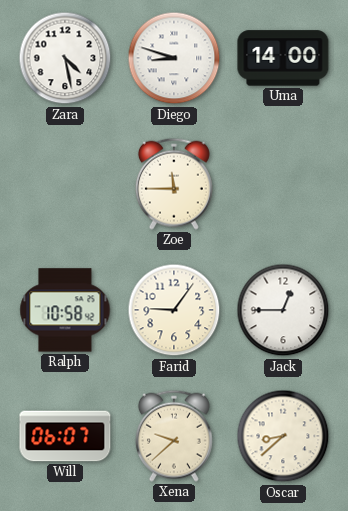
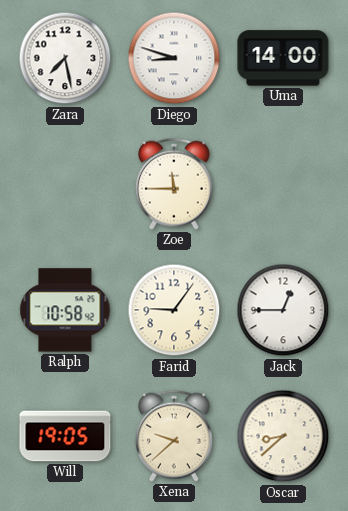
Zara: 4:28 -> 7:28 (65, 58)
Will: 06:07 -> 19:05 (65, 436)
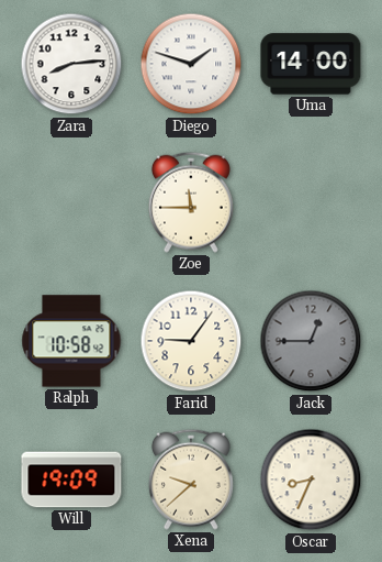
Zara: 7:28 -> 8:14 (71, 64)
Diego: 8:48 -> 1:48 (191, 64)
Jack dial: white -> grey (311, 341)
Will: 19:05 -> 19:09 (71, 480)
Oscar: 8:38 -> 8:34 (311, 480)
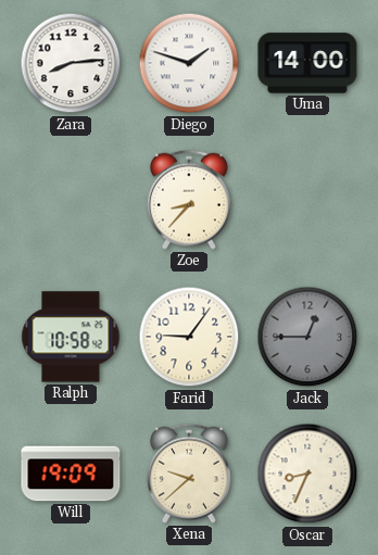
Zoe: 11:45 -> 8:37 (189, 200)
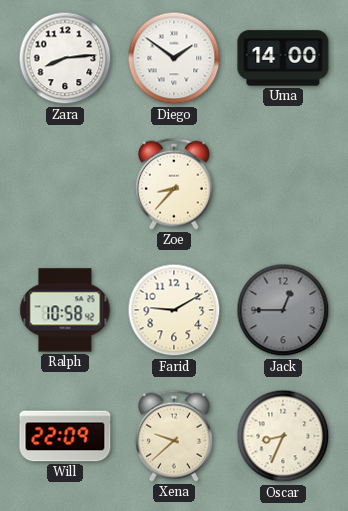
Diego: 1:48 -> 1:51 (174, 58)
Farid: 9:06 -> 9:10 (174, 310)
Will: 19:09 -> 22:09 (65, 436)
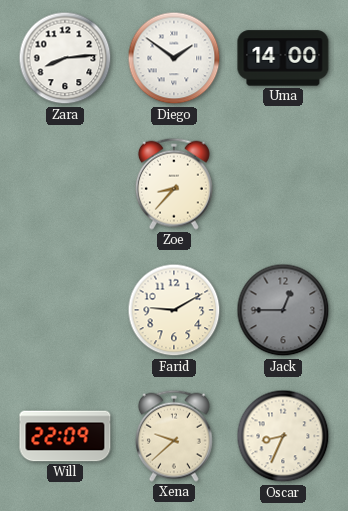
Ralph: 10:58 -> none (65, 310)
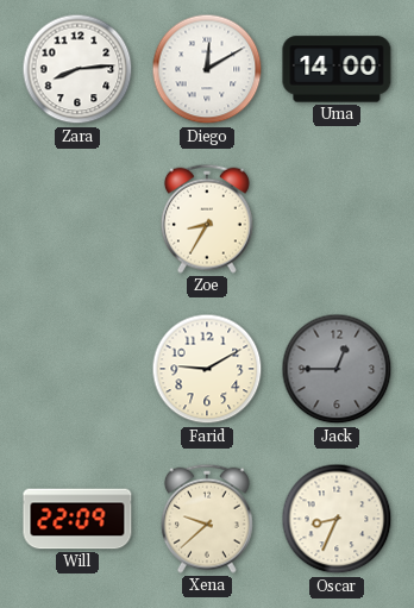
Diego: 1:51 -> 12:10 (207, 69)
Zoe: 8:37 -> 8:35 (207, 219)
